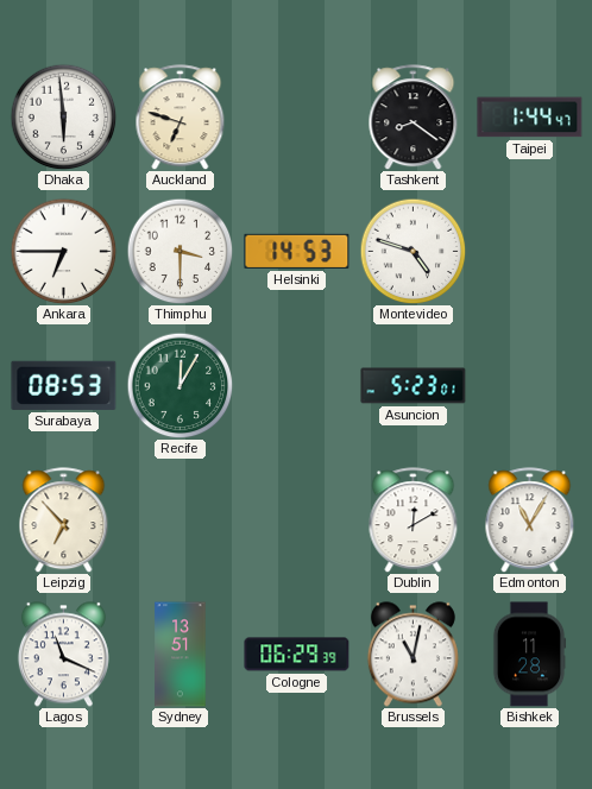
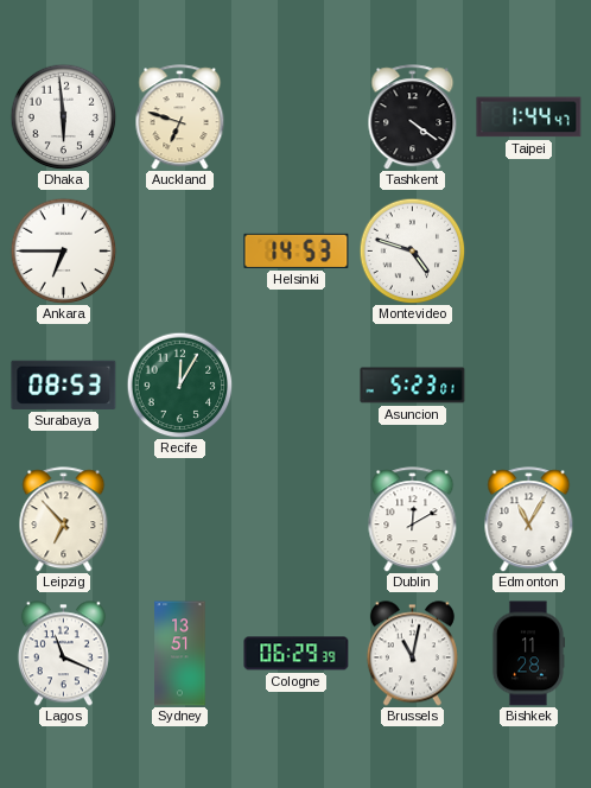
Tashkent: 8:21 -> 4:21 (413, 117)
Thimphu: 3:30 -> none (180, 251)
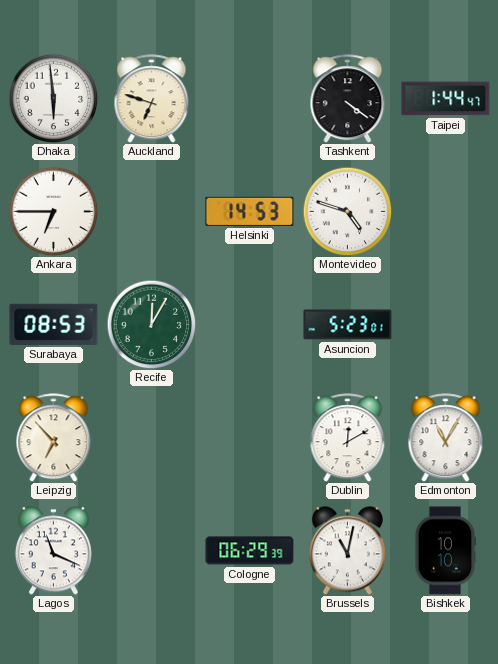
Sydney: 13:51 -> none (180, 654)
Bishkek: 11:28 -> 10:10 (445, 551)
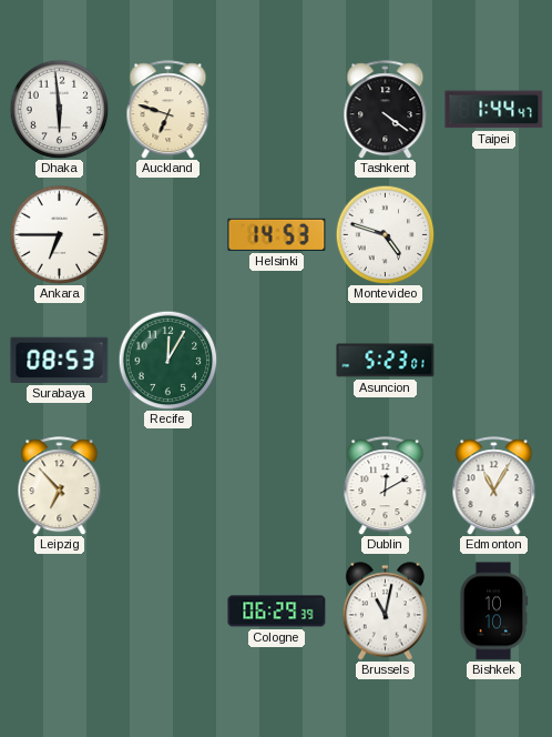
Lagos: 11:19 -> none (53, 551)
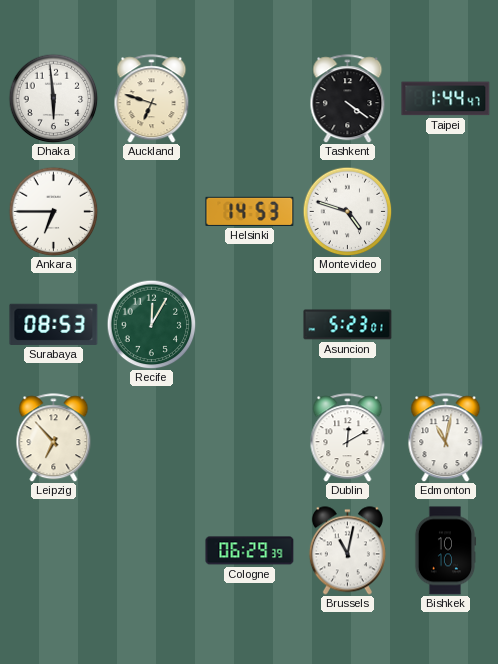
Edmonton: 11:05 -> 11:02 (446, 438)
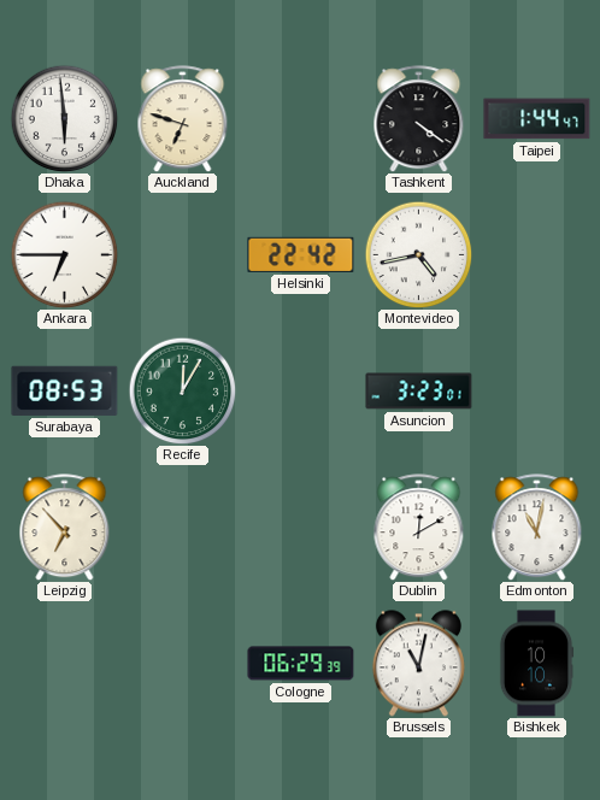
Helsinki: 14:53 -> 22:42 (301, 254)
Montevideo: 4:48 -> 4:43 (418, 254)
Asuncion: 5:23 -> 3:23 (419, 392)
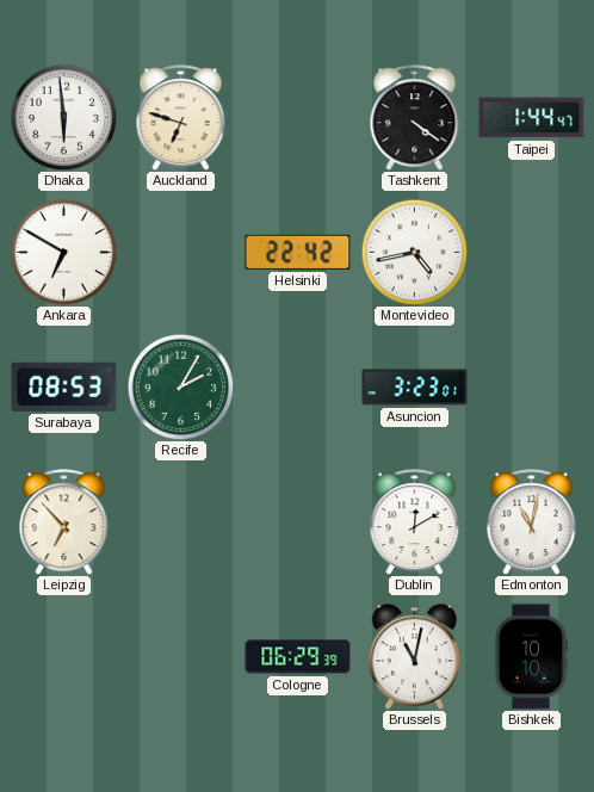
Ankara: 6:45 -> 6:50 (63, 252)
Recife: 12:05 -> 2:05 (180, 386)
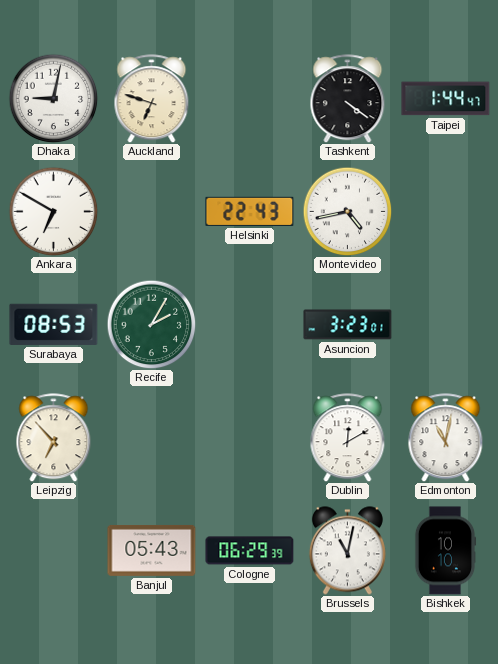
Dhaka: 5:59 -> 9:02 (53, 98)
Helsinki: 22:42 -> 22:43 (250, 211)
Banjul: none -> 05:43 (152, 550)
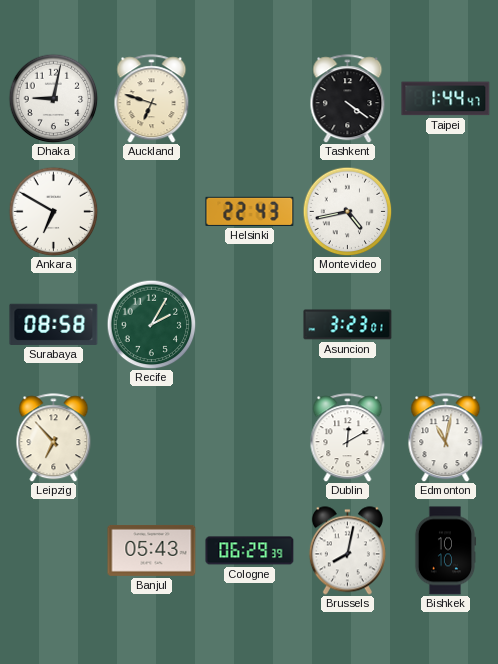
Surabaya: 08:53 -> 08:58 (54, 324)
Brussels: 11:02 -> 8:02 (347, 551)
